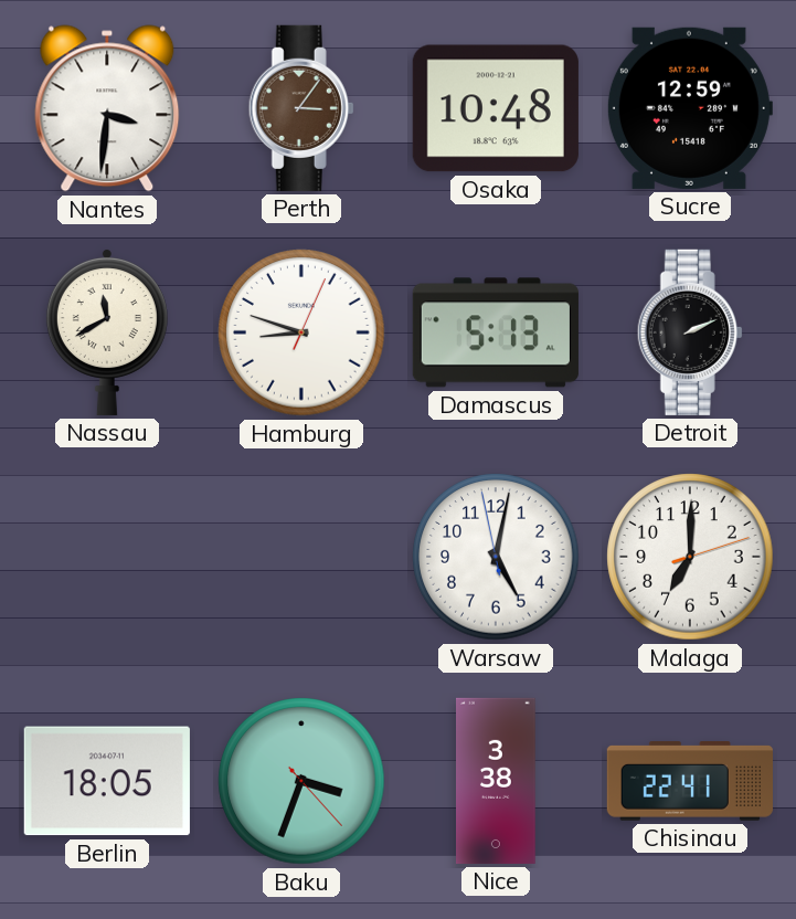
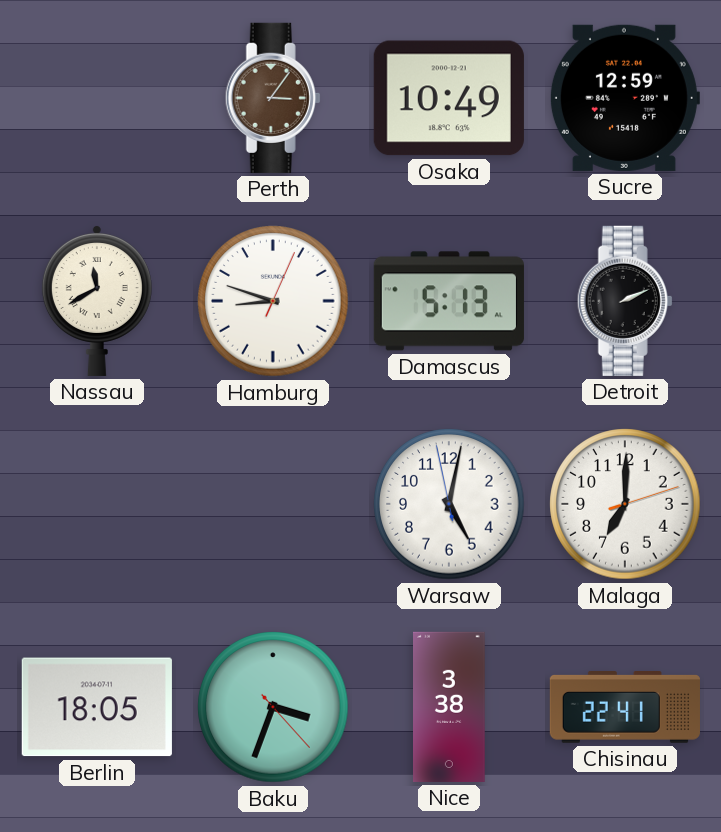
Nantes: 3:31 -> none (107, 108)
Osaka: 10:48 -> 10:49 (449, 98)
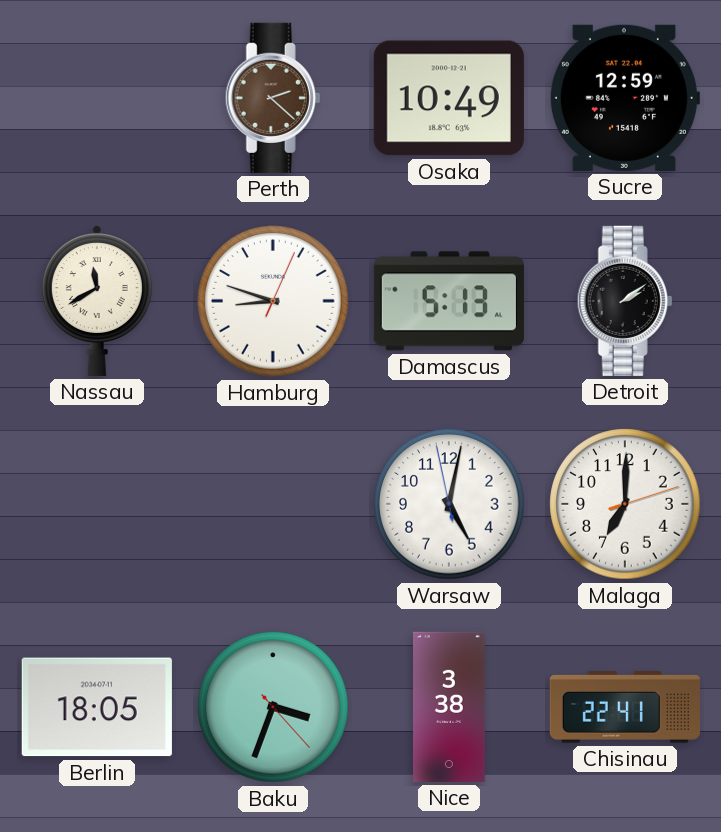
Perth: 3:06 -> 2:22 (273, 98)
Detroit: 2:11 -> 2:09 (625, 301)
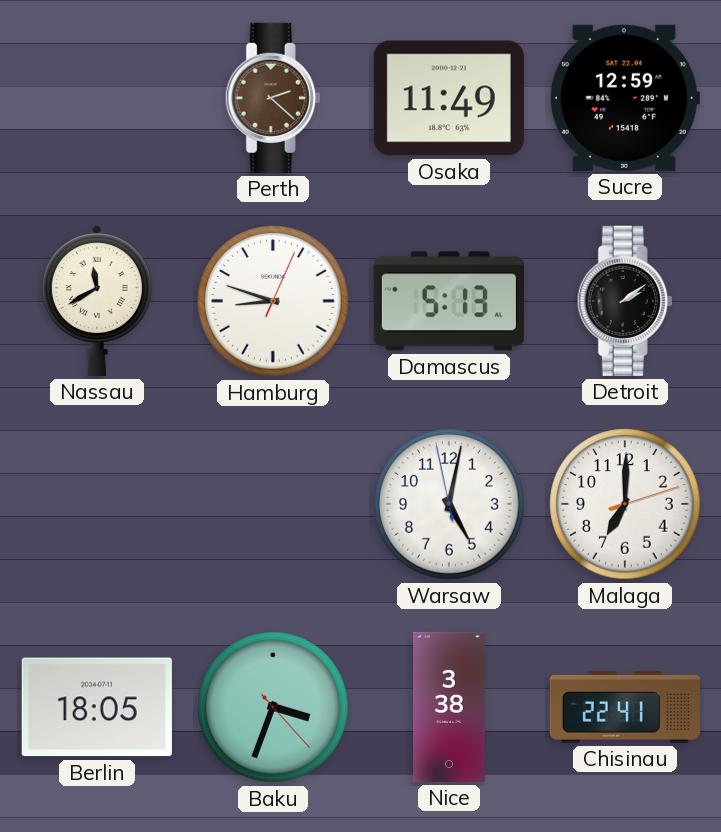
Osaka: 10:49 -> 11:49 (449, 98)
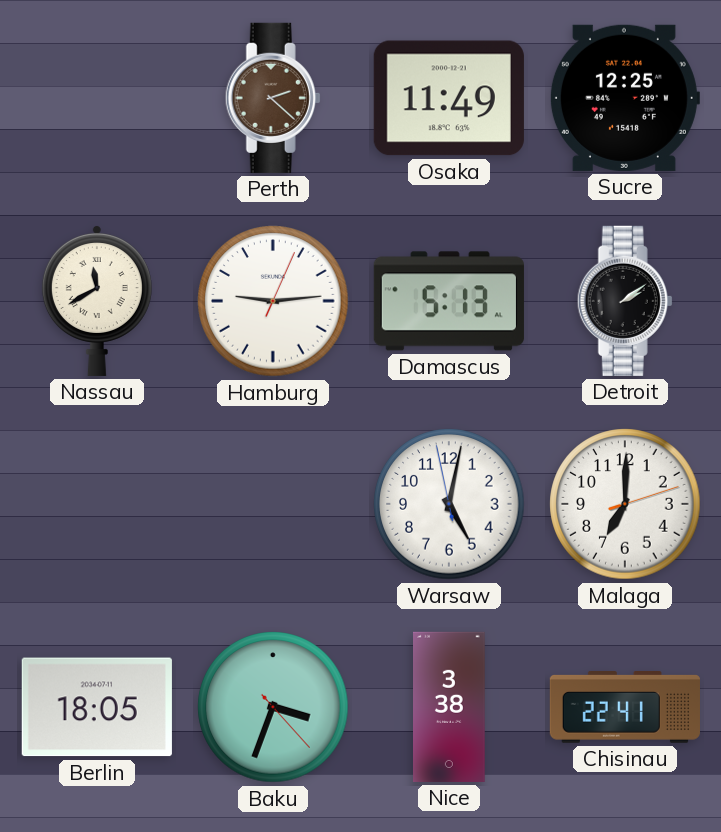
Sucre: 12:59 -> 12:25 (624, 98)
Hamburg: 8:48 -> 9:14 (273, 301)
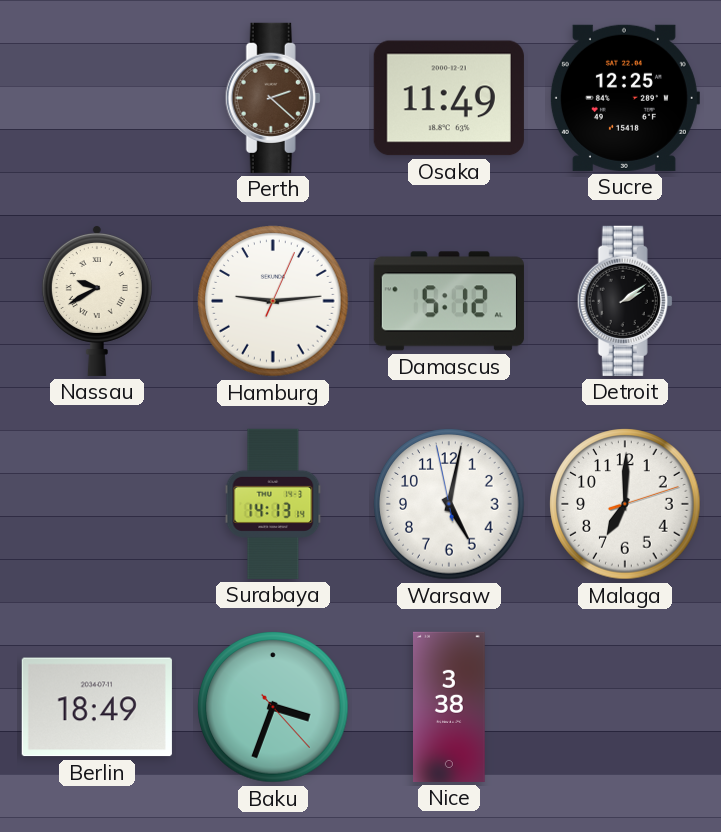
Nassau: 11:40 -> 9:40 (97, 300)
Damascus: 5:13 -> 5:12 (449, 301)
Surabaya: none -> 14:13 (273, 504)
Berlin: 18:05 -> 18:49 (97, 707)
Chisinau: 22:41 -> none (625, 708)
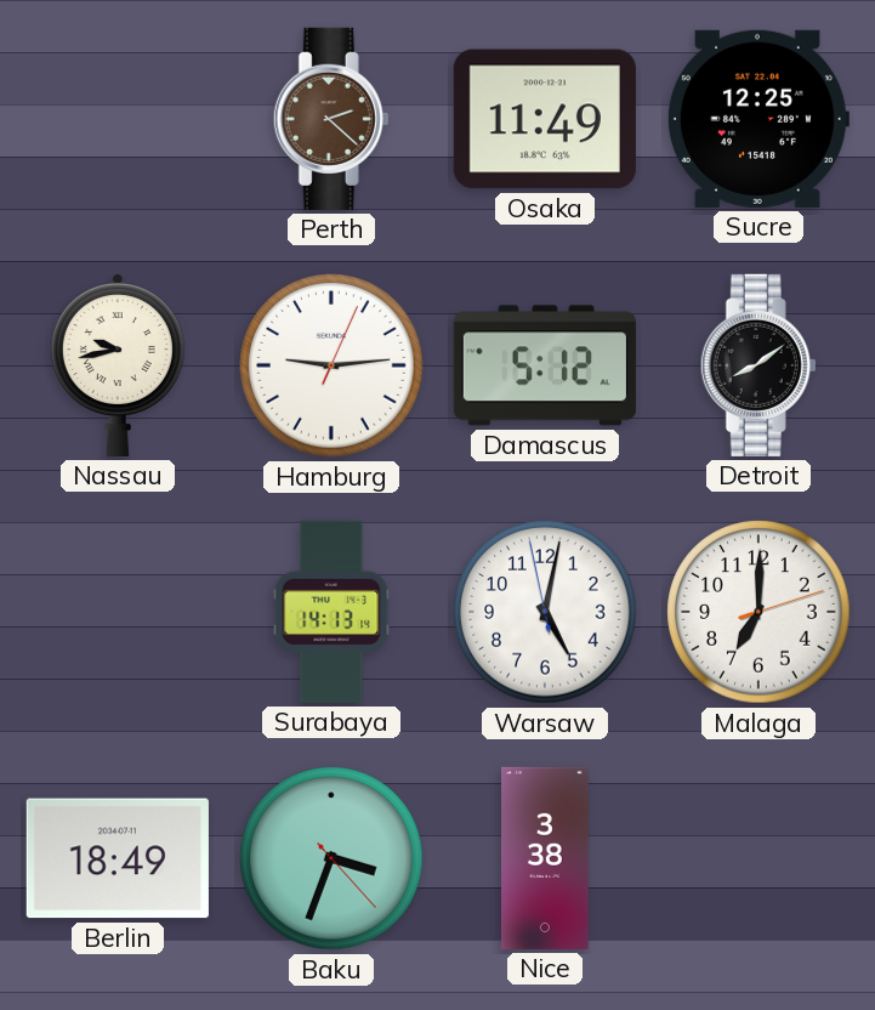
Nassau: 9:40 -> 9:43 (118, 364)
Detroit: 2:09 -> 8:09 (758, 365)
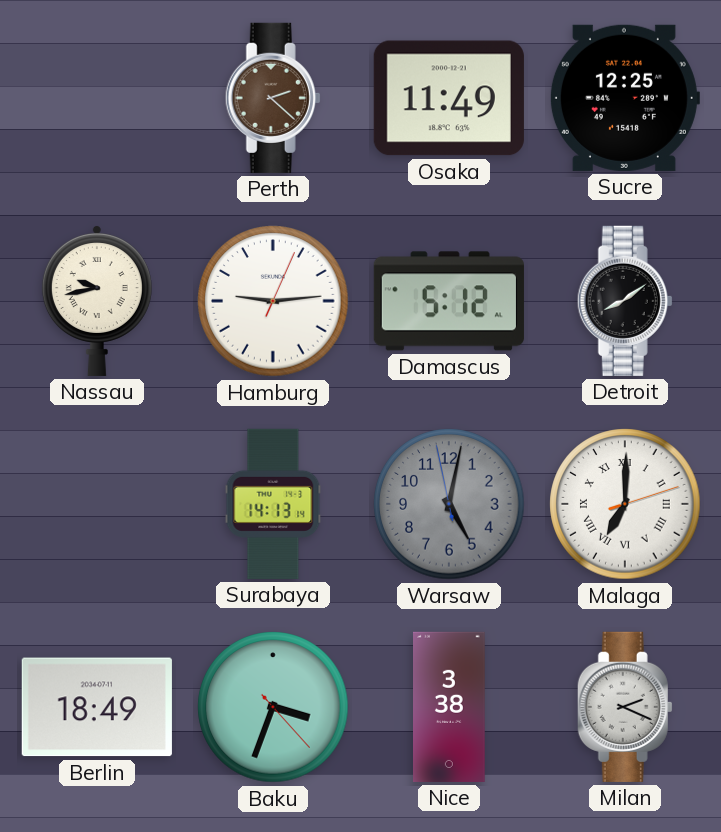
Warsaw dial: white -> grey (449, 504)
Malaga numerals: Arabic -> Roman (625, 504)
Milan: none -> 2:19 (625, 707)
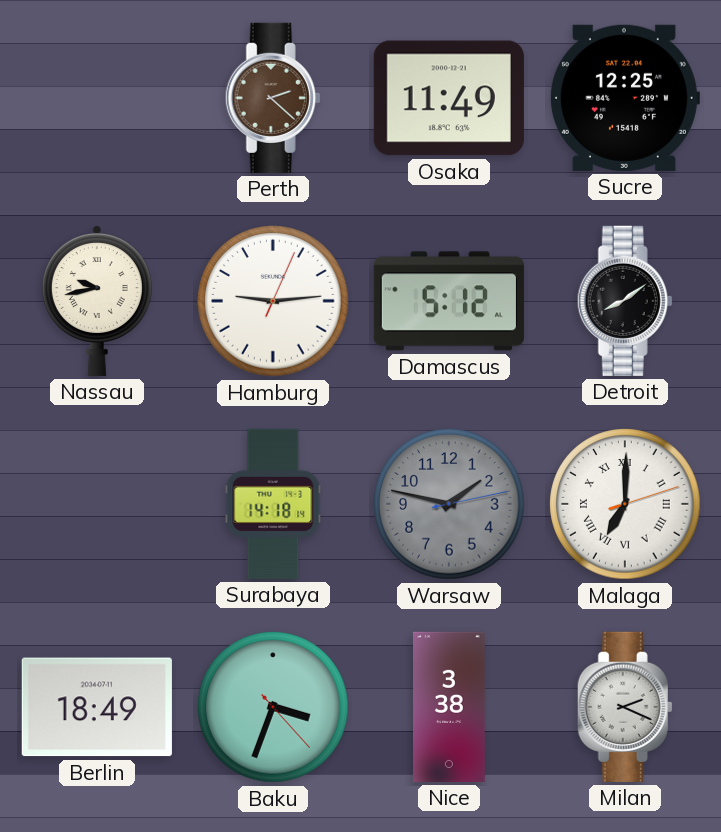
Surabaya: 14:13 -> 14:18 (273, 504)
Warsaw: 5:01 -> 1:47 (449, 504)
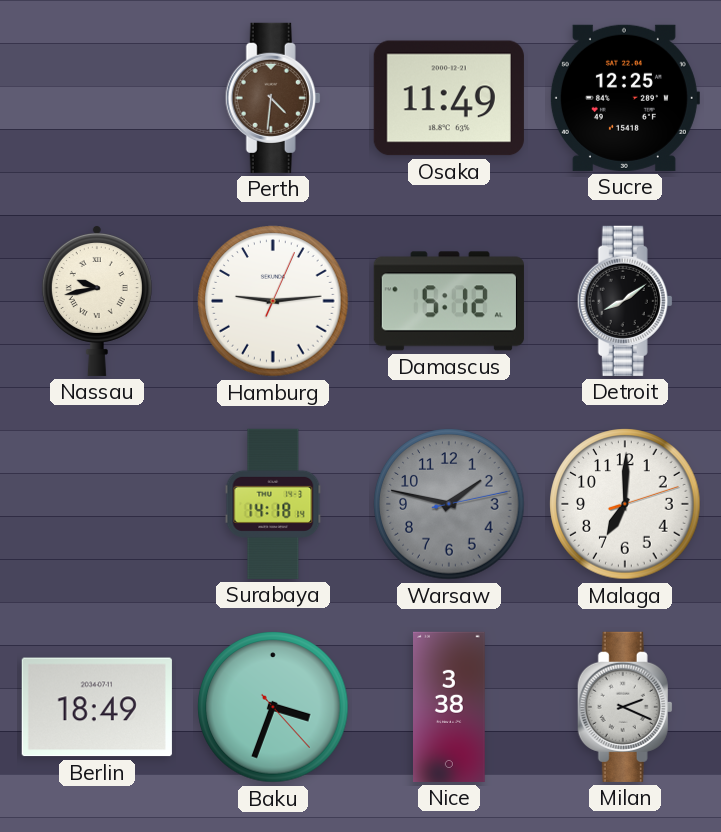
Perth: 2:22 -> 4:31 (273, 98)
Malaga numerals: Roman -> Arabic (625, 504)
